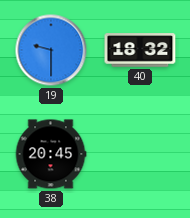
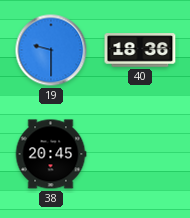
40: 18:32 -> 18:36 (140, 50)
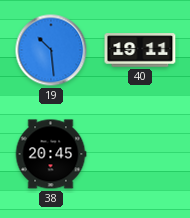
19: 9:30 -> 10:29 (51, 50)
40: 18:36 -> 19:11 (140, 50)
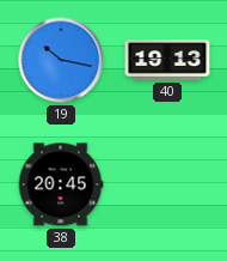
19: 10:29 -> 10:17 (61, 60)
40: 19:11 -> 19:13 (167, 60)
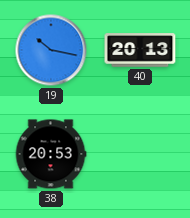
40: 19:13 -> 20:13 (140, 50)
38: 20:45 -> 20:53 (51, 154)
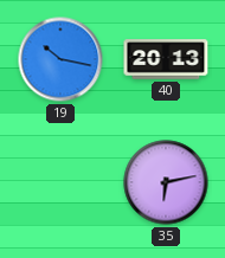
38: 20:53 -> none (51, 154)
35: none -> 6:13 (166, 182)
